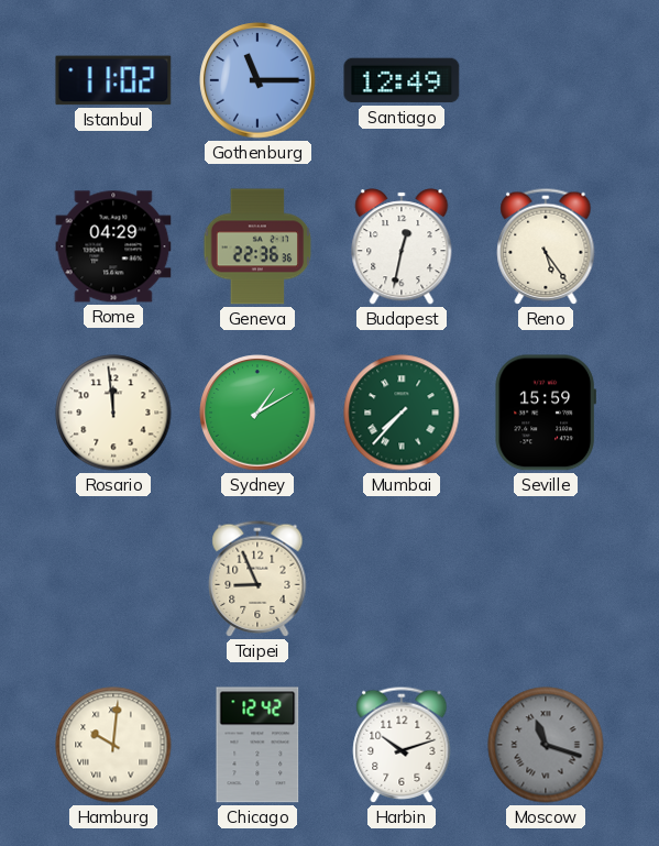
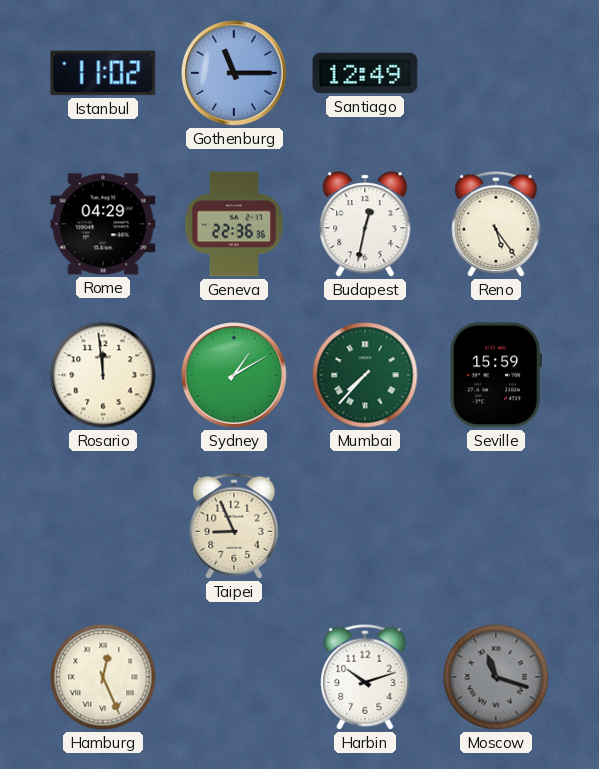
Hamburg: 10:01 -> 12:26 (103, 677)
Chicago: 12:42 -> none (257, 745)
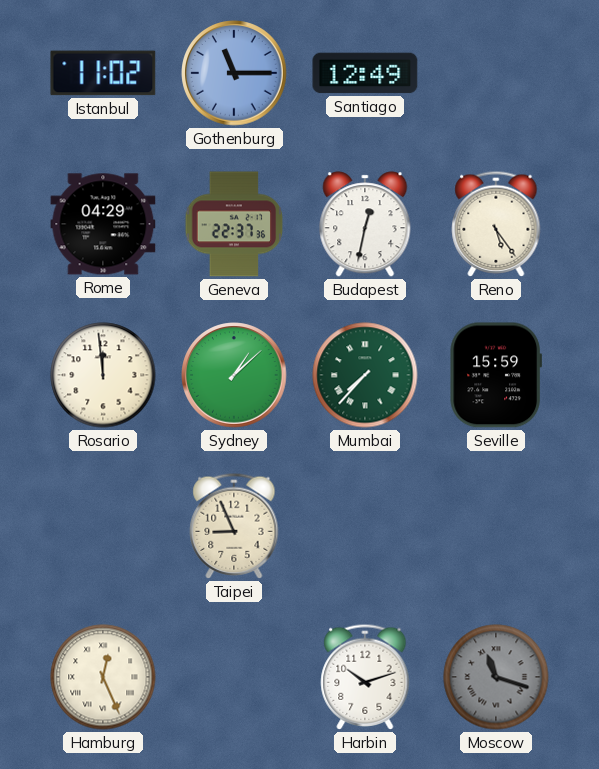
Geneva: 22:36 -> 22:37 (234, 224)
Sydney: 1:10 -> 1:08 (234, 375)
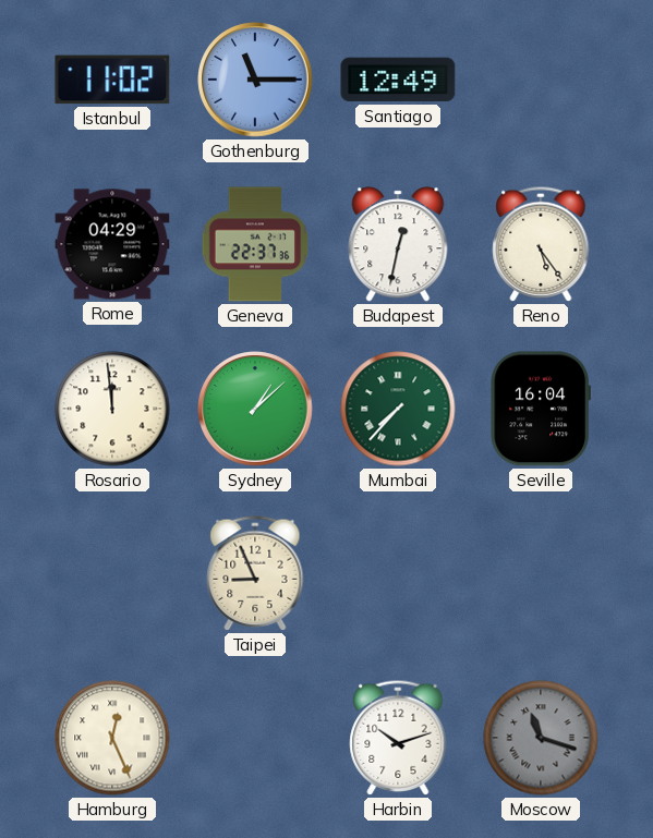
Seville: 15:59 -> 16:04 (540, 409)
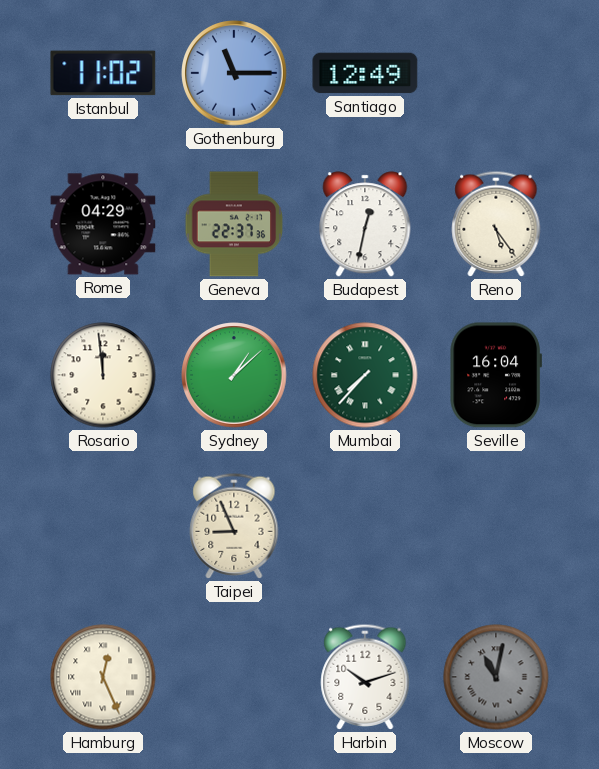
Moscow: 11:18 -> 11:02 (496, 677)
